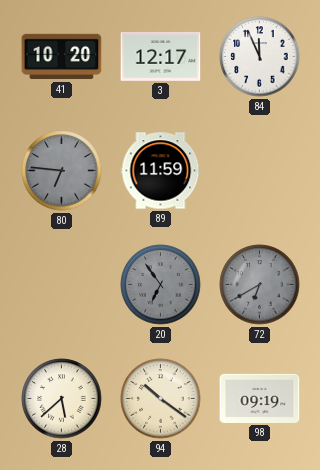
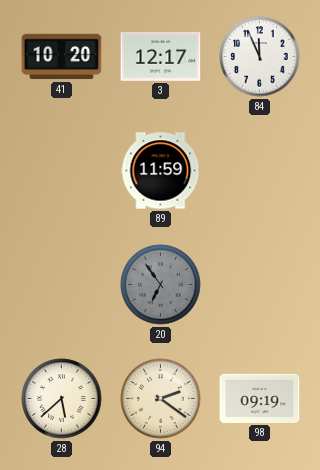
80: 6:46 -> none (62, 171)
72: 6:40 -> none (260, 285)
94: 10:21 -> 2:21 (161, 399)
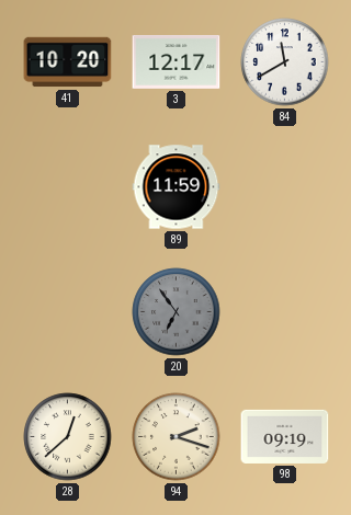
84: 11:56 -> 11:40 (285, 62)
28: 5:38 -> 12:38 (68, 437)
94: 2:21 -> 2:18 (177, 437)
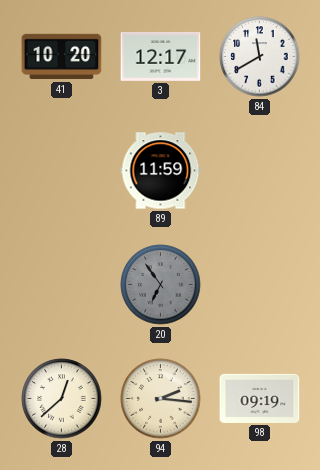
94: 2:18 -> 2:16 (161, 399)
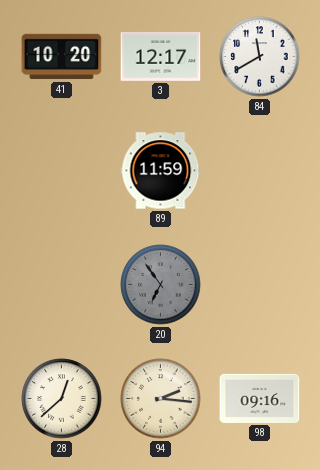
98: 09:19 -> 09:16 (260, 398)
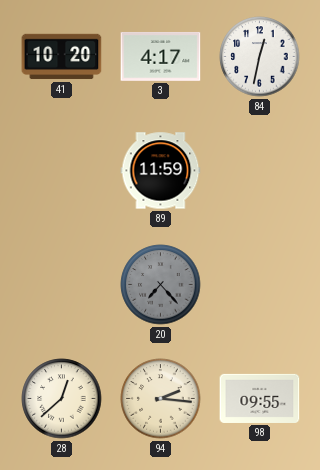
3: 12:17 -> 4:17 (161, 56)
84: 11:40 -> 12:32 (260, 57)
20: 6:54 -> 7:23 (161, 285)
98: 09:16 -> 09:55 (260, 398)
